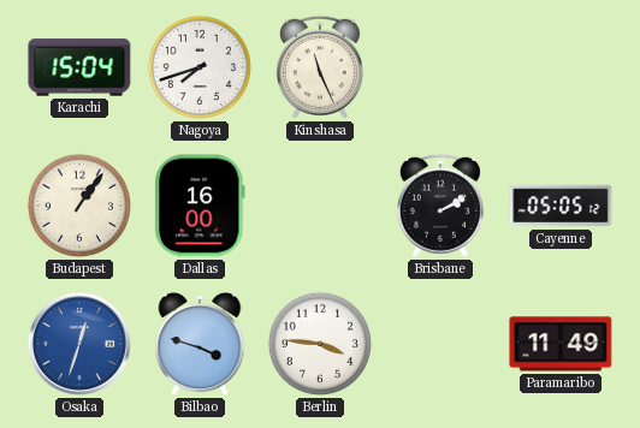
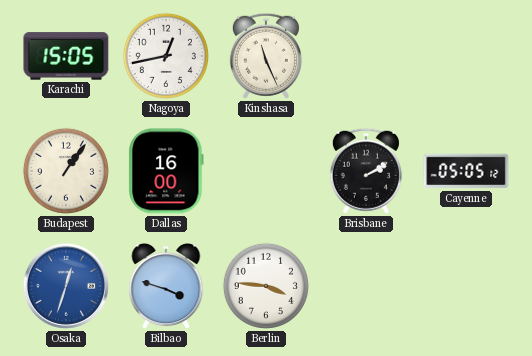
Karachi: 15:04 -> 15:05 (66, 56)
Nagoya: 7:42 -> 12:43 (166, 56)
Paramaribo: 11:49 -> none (561, 344)
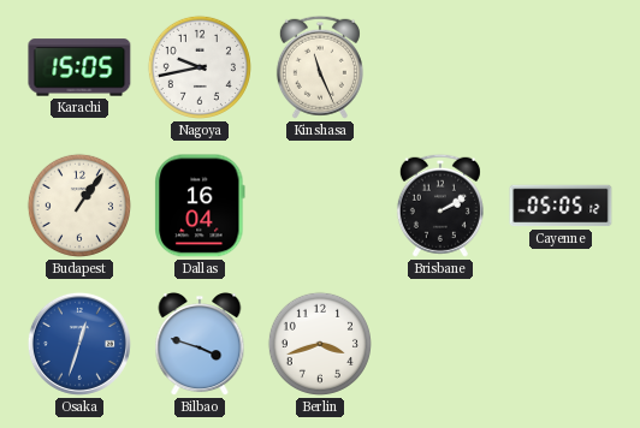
Nagoya: 12:43 -> 9:43 (200, 67)
Dallas: 16:00 -> 16:04 (200, 206)
Berlin: 3:46 -> 3:42 (320, 344)
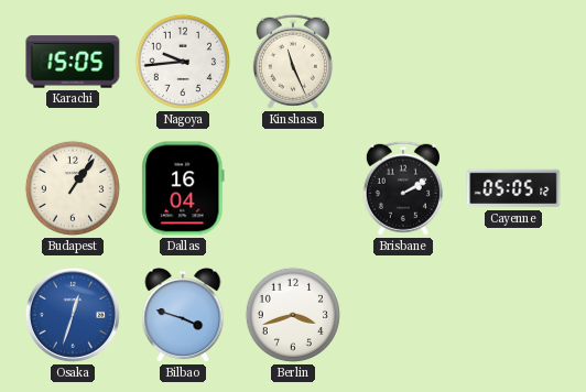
Nagoya: 9:43 -> 9:44 (183, 62)
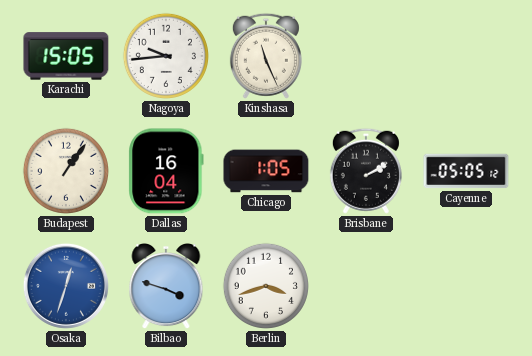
Chicago: none -> 1:05 (266, 171)
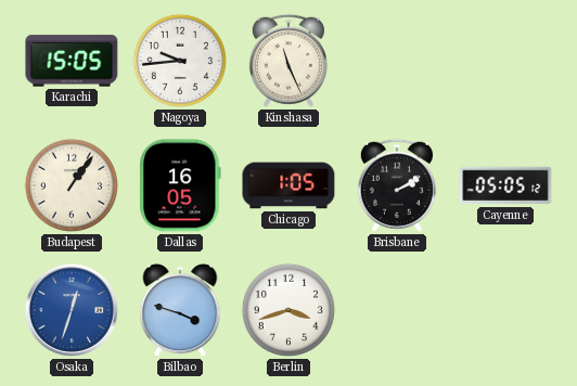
Dallas: 16:04 -> 16:05 (180, 185)
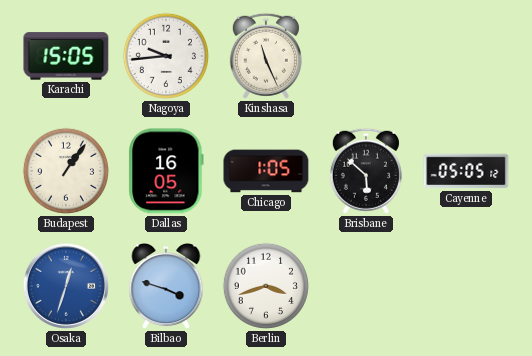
Brisbane: 2:10 -> 5:52 (366, 171)
